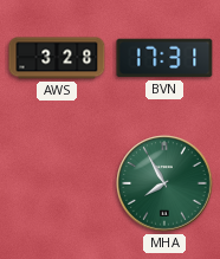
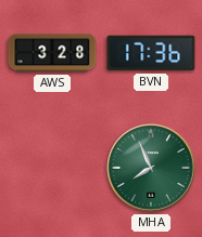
BVN: 17:31 -> 17:36 (151, 53)
MHA: 7:55 -> 7:56 (151, 168)
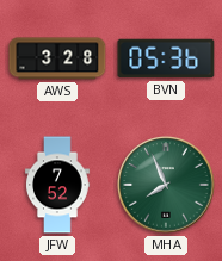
BVN: 17:36 -> 05:36 (166, 58)
JFW: none -> 7:52 (58, 185)
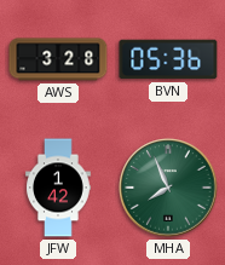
JFW: 7:52 -> 1:42 (59, 188)
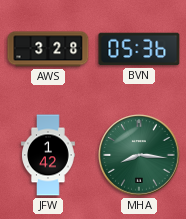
MHA: 7:56 -> 8:16 (139, 155)
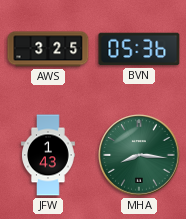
AWS: 3:28 -> 3:25 (48, 49)
JFW: 1:42 -> 1:43 (49, 155)
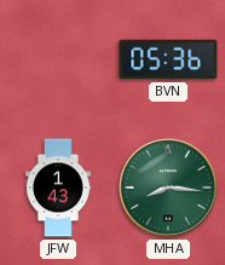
AWS: 3:25 -> none (48, 49)
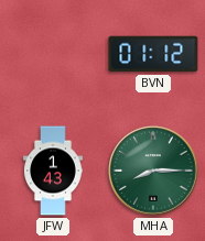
BVN: 05:36 -> 01:12 (153, 54)
MHA: 8:16 -> 8:15 (153, 171)
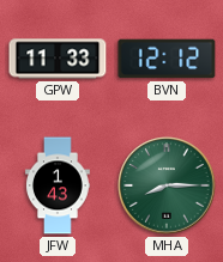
GPW: none -> 11:33 (58, 59)
BVN: 01:12 -> 12:12 (167, 59)
